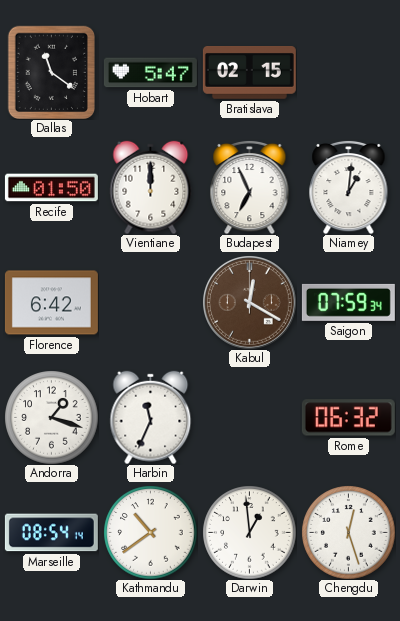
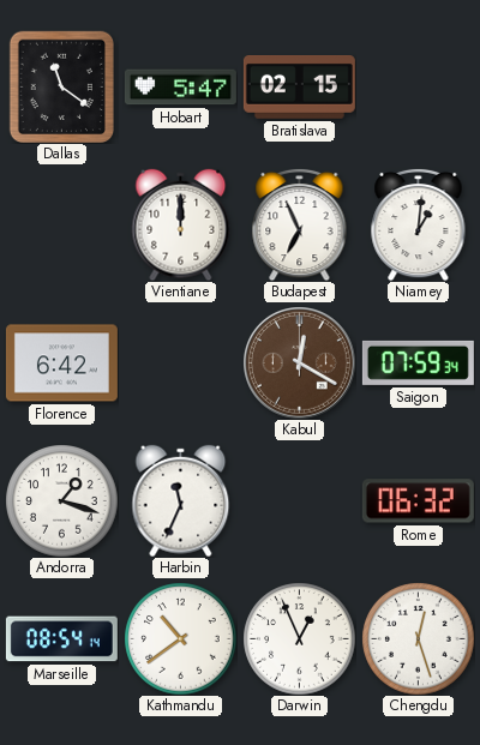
Recife: 01:50 -> none (51, 188)
Darwin: 12:59 -> 12:56 (299, 638)
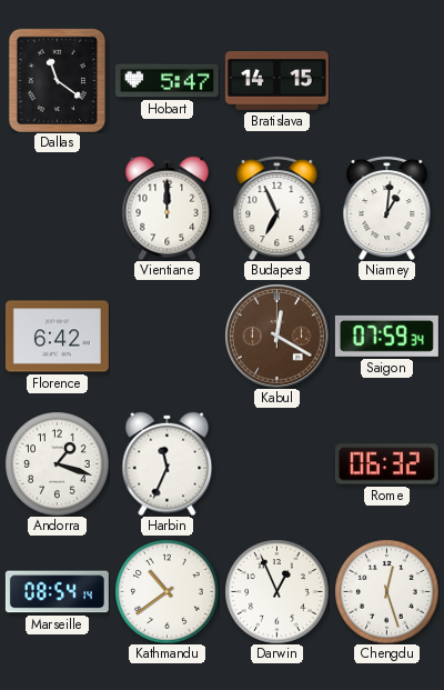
Bratislava: 02:15 -> 14:15 (276, 81)
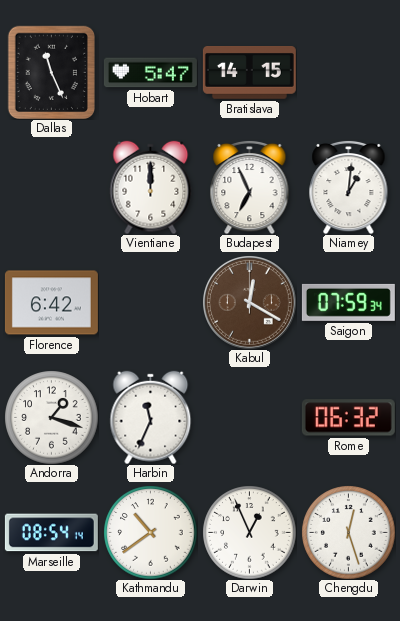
Dallas: 11:21 -> 11:26 (51, 72)
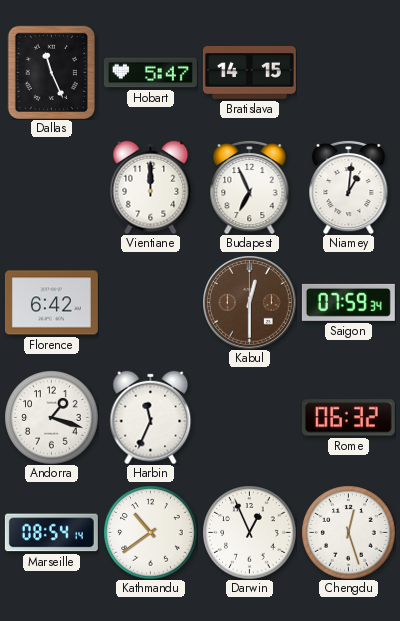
Kabul: 12:20 -> 12:30 (250, 303)
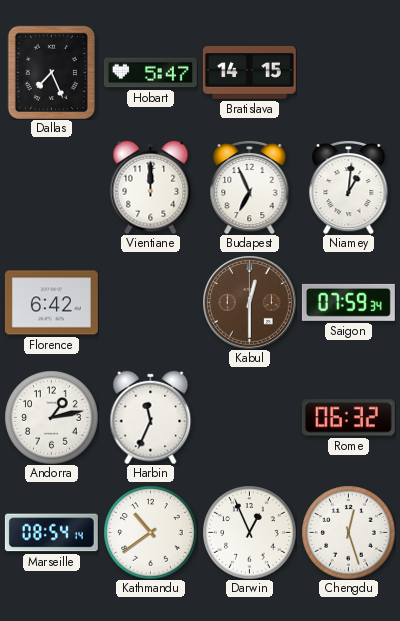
Dallas: 11:26 -> 7:26 (51, 72)
Andorra: 1:18 -> 1:13 (51, 417)
